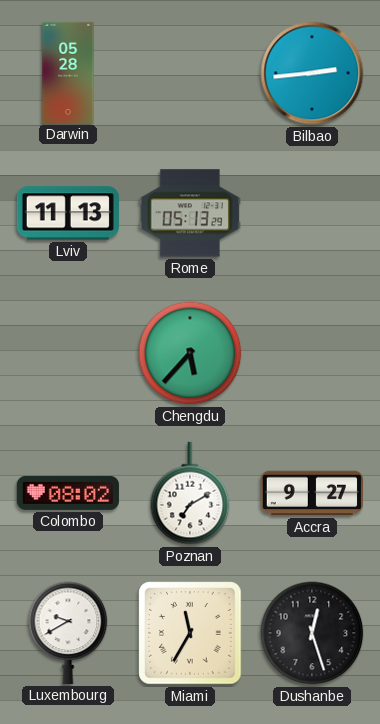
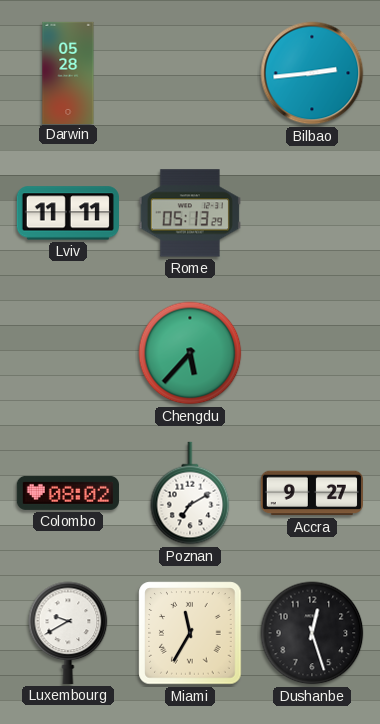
Lviv: 11:13 -> 11:11 (68, 213)
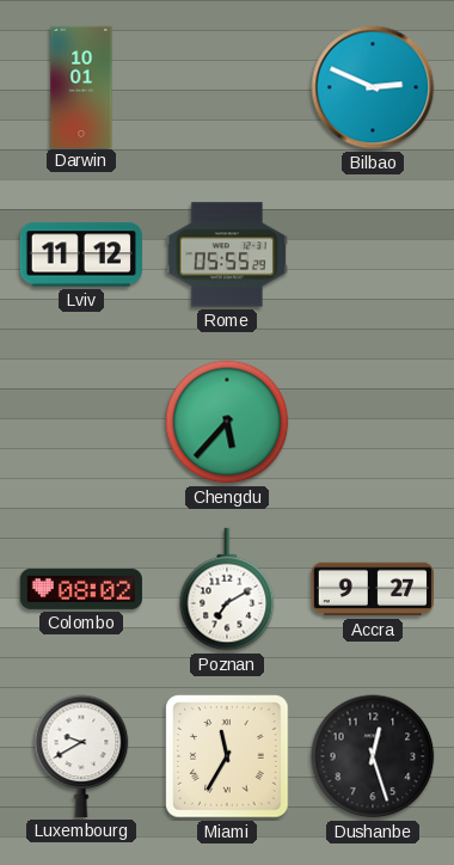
Darwin: 05:28 -> 10:01 (81, 86)
Bilbao: 2:44 -> 2:49 (373, 87)
Lviv: 11:11 -> 11:12 (81, 254)
Rome: 05:13 -> 05:55 (227, 254)
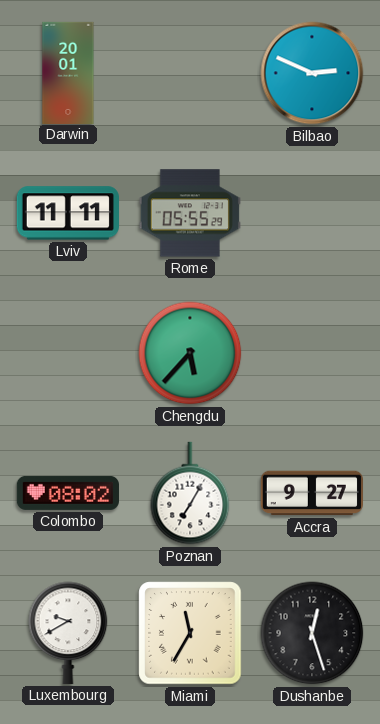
Darwin: 10:01 -> 20:01 (68, 72)
Lviv: 11:12 -> 11:11 (68, 213)
Poznan: 7:10 -> 7:05 (190, 493)
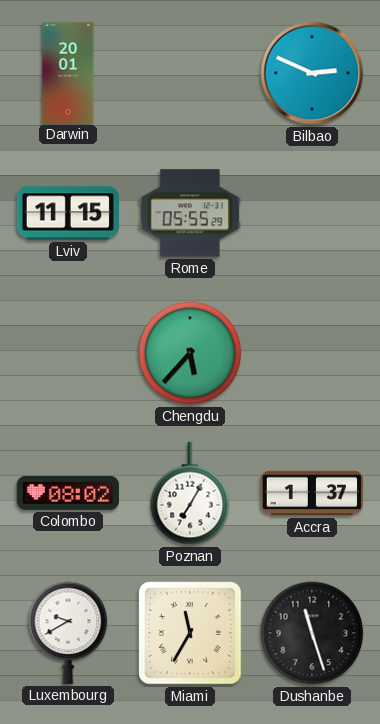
Lviv: 11:11 -> 11:15 (68, 213)
Accra: 9:27 -> 1:37 (312, 493)
Dushanbe: 12:27 -> 11:27 (312, 633)
